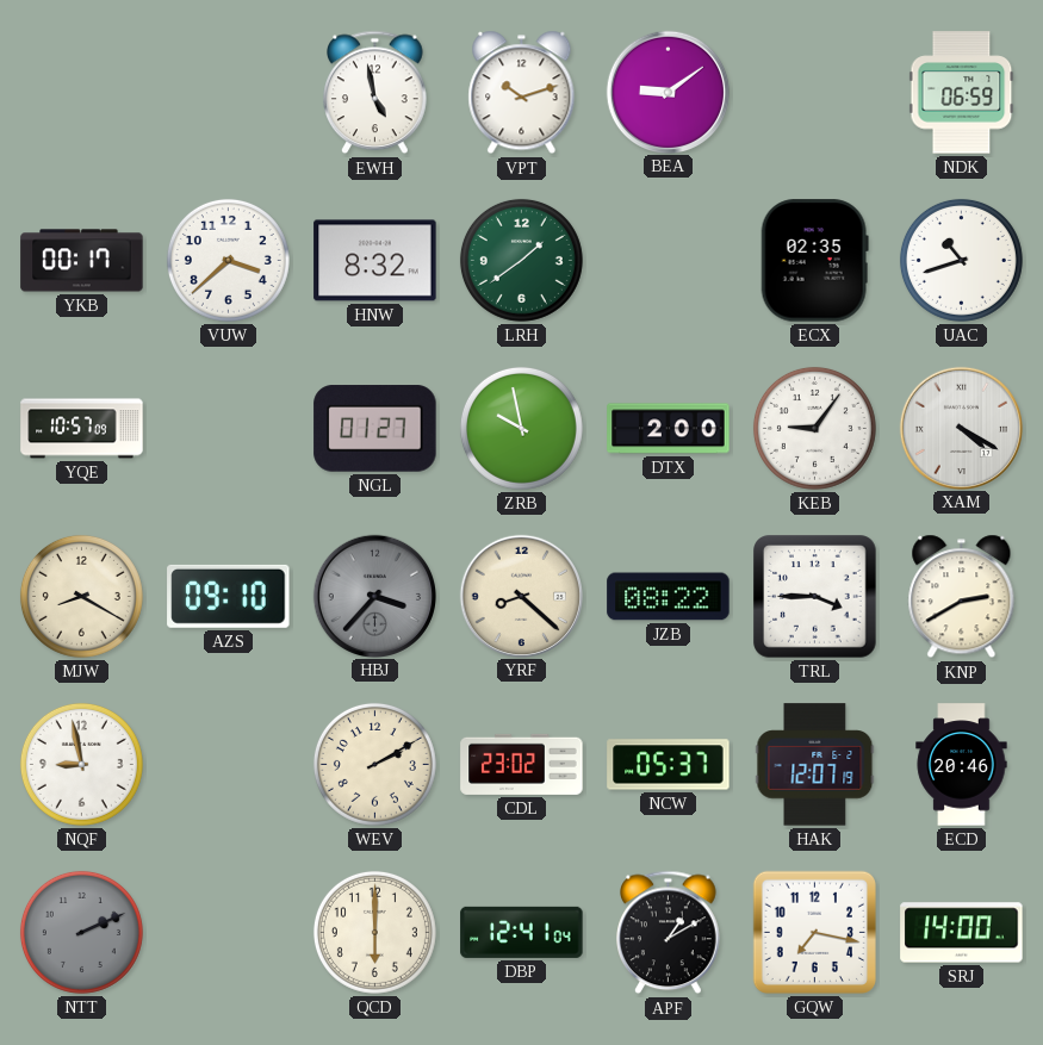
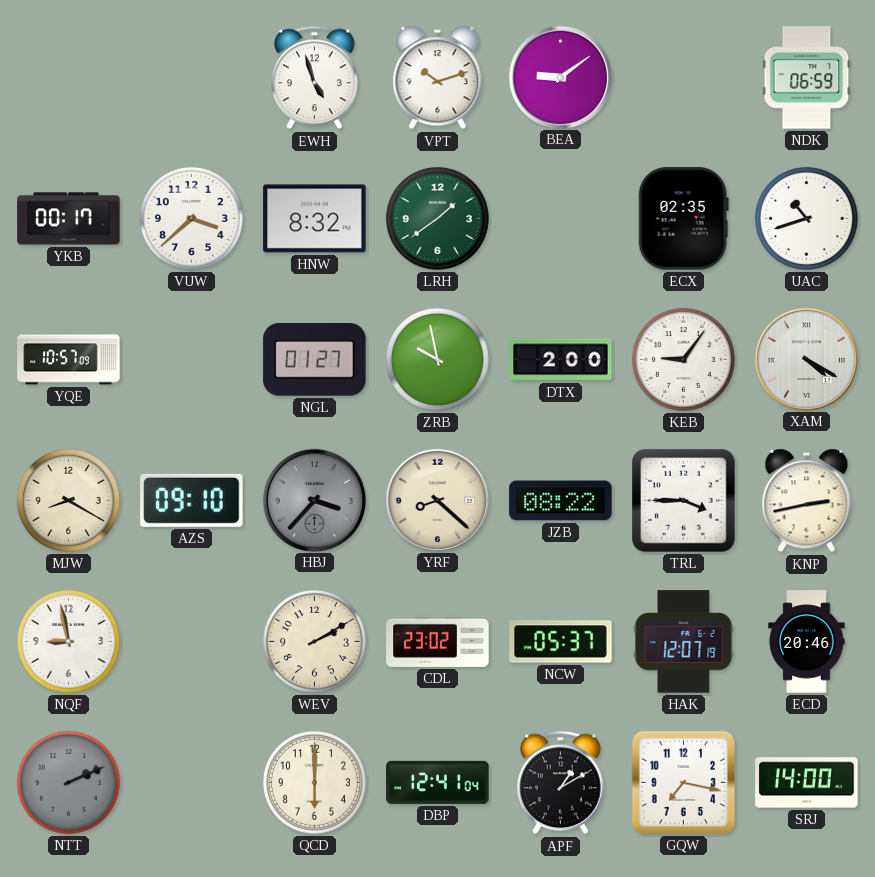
EWH: 4:58 -> 4:57 (315, 78)
KNP: 2:40 -> 2:43 (807, 501)
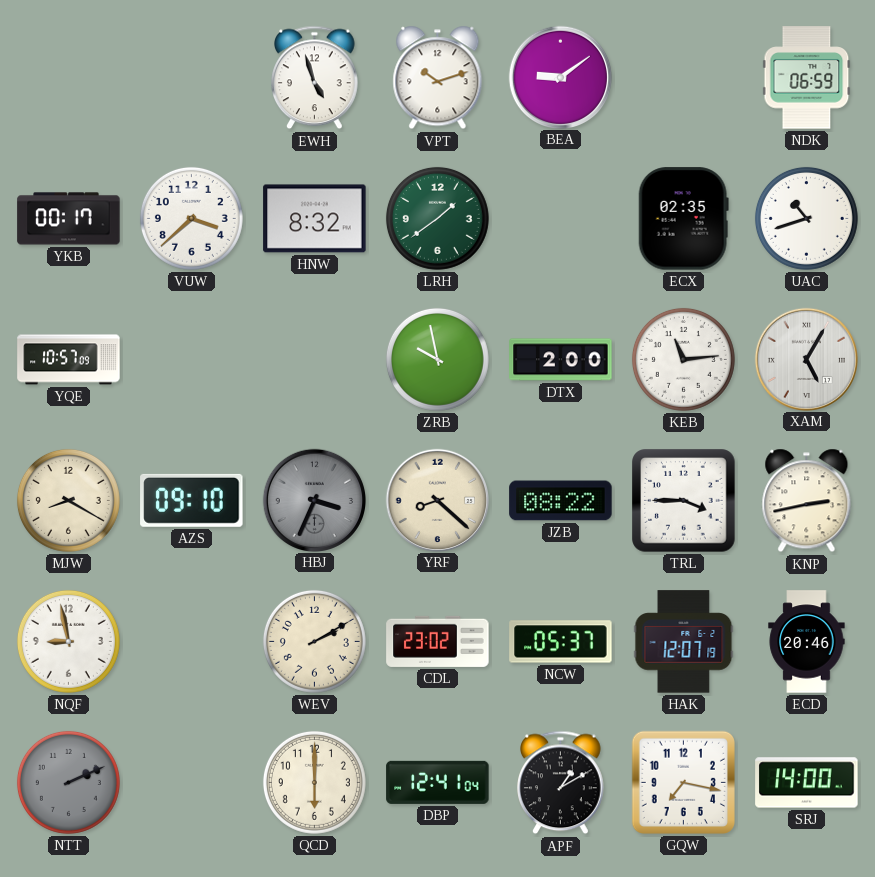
NGL: 01:27 -> none (315, 360)
KEB: 9:06 -> 11:14 (683, 359)
XAM: 4:20 -> 5:05 (806, 359)
HBJ: 3:37 -> 3:34 (314, 500)
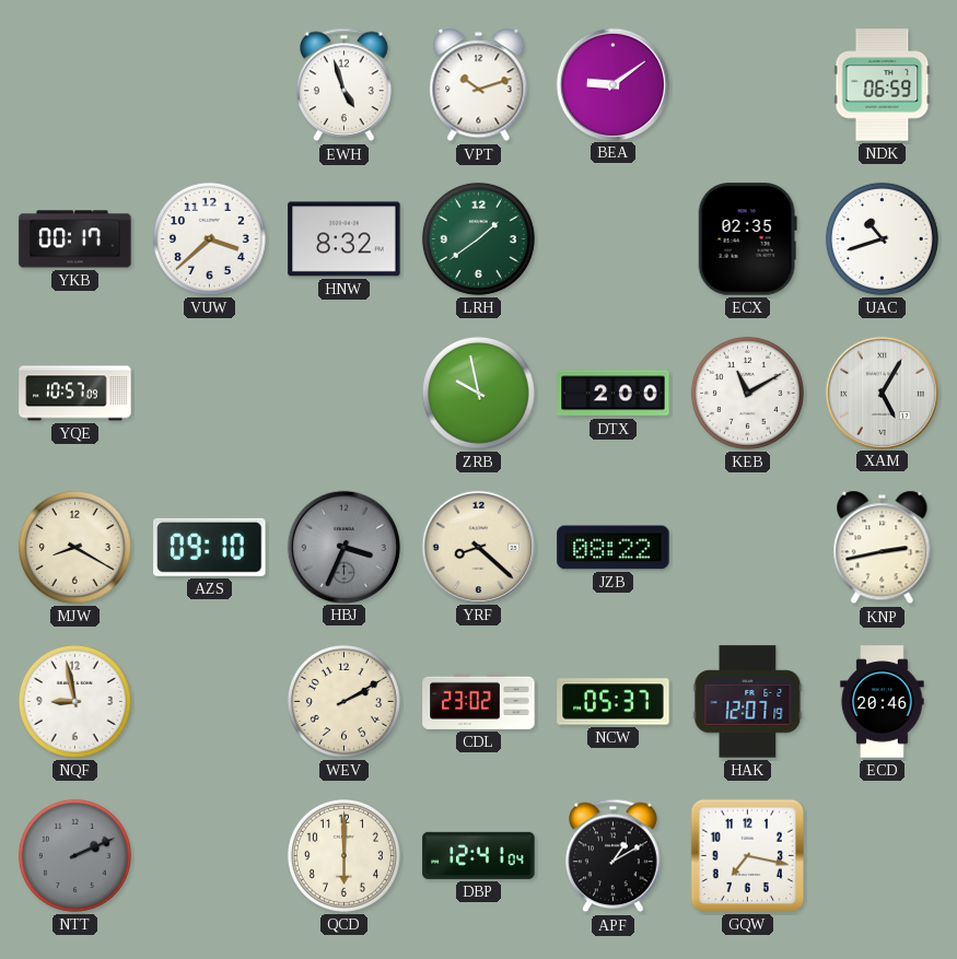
KEB: 11:14 -> 11:10 (747, 393)
TRL: 3:45 -> none (684, 501)
SRJ: 14:00 -> none (807, 783)
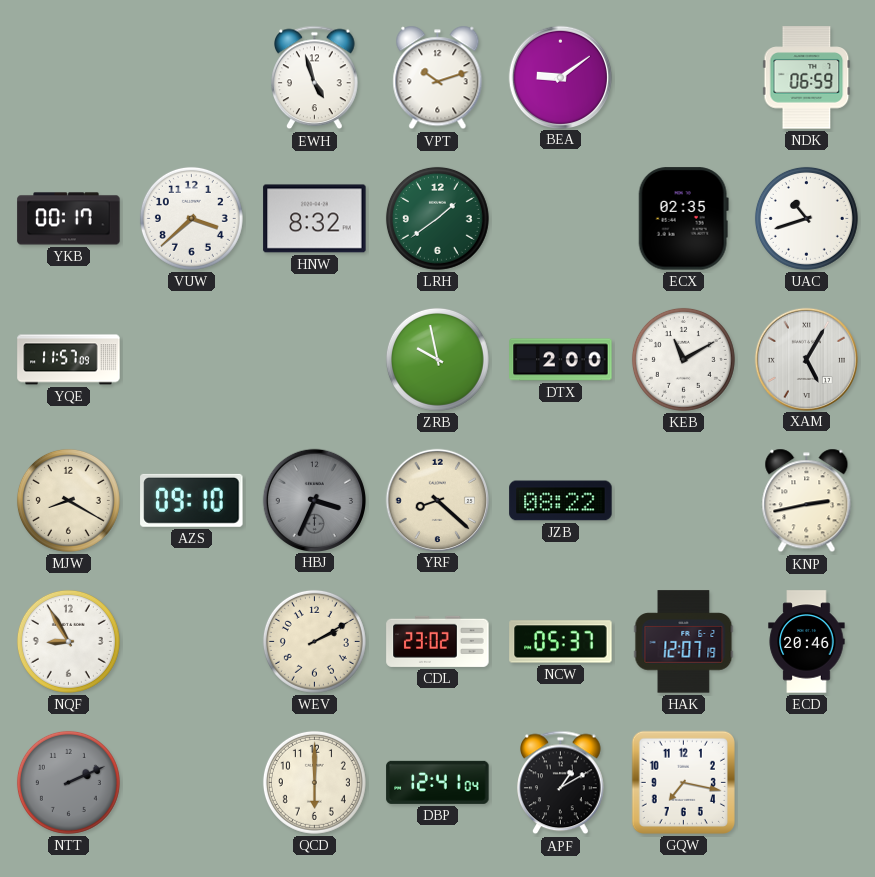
YQE: 10:57 -> 11:57 (69, 360)
NQF: 8:58 -> 8:55 (68, 641)
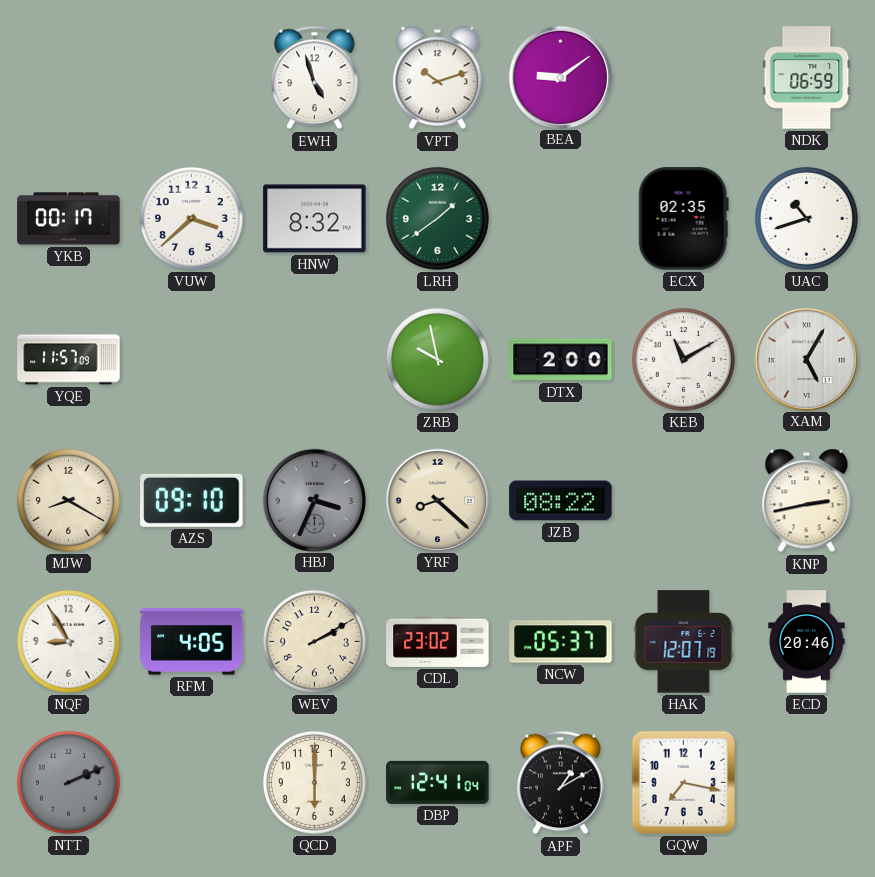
RFM: none -> 4:05 (192, 642)
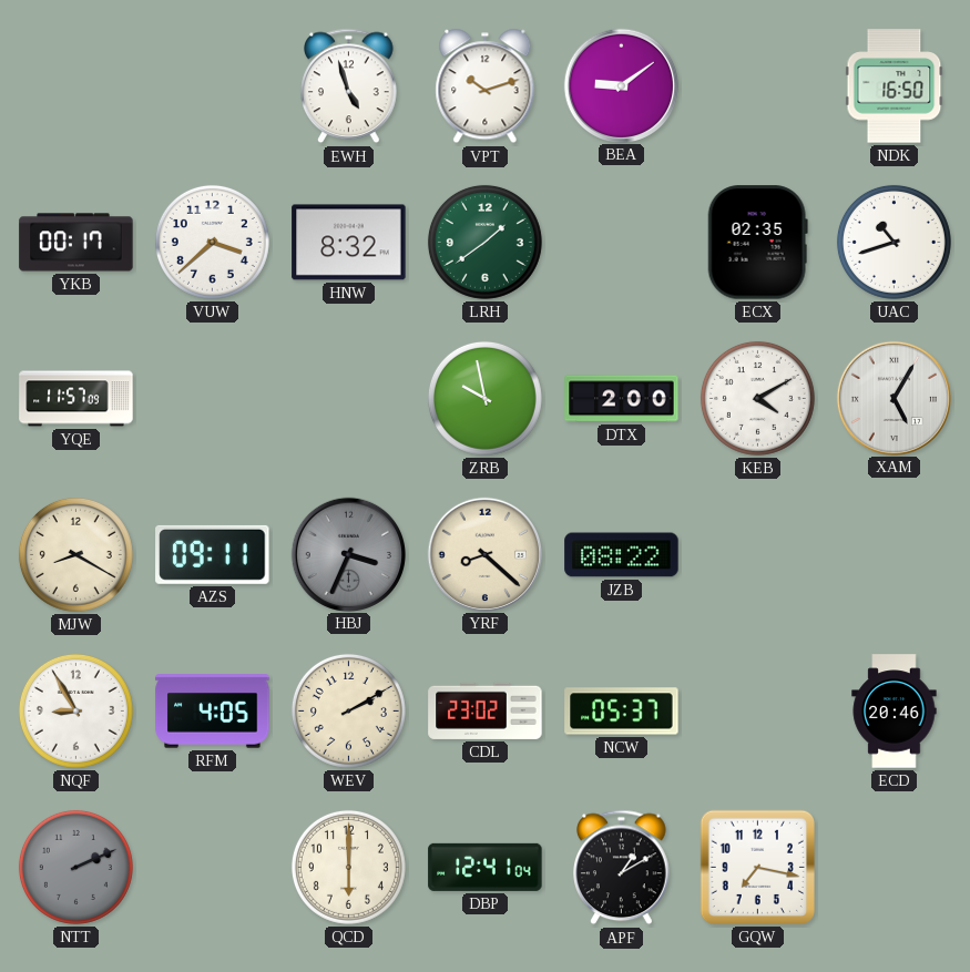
NDK: 06:59 -> 16:50 (895, 86)
KEB: 11:10 -> 4:10 (757, 398)
AZS: 09:10 -> 09:11 (213, 554)
KNP: 2:43 -> none (807, 501)
HAK: 12:07 -> none (684, 642)
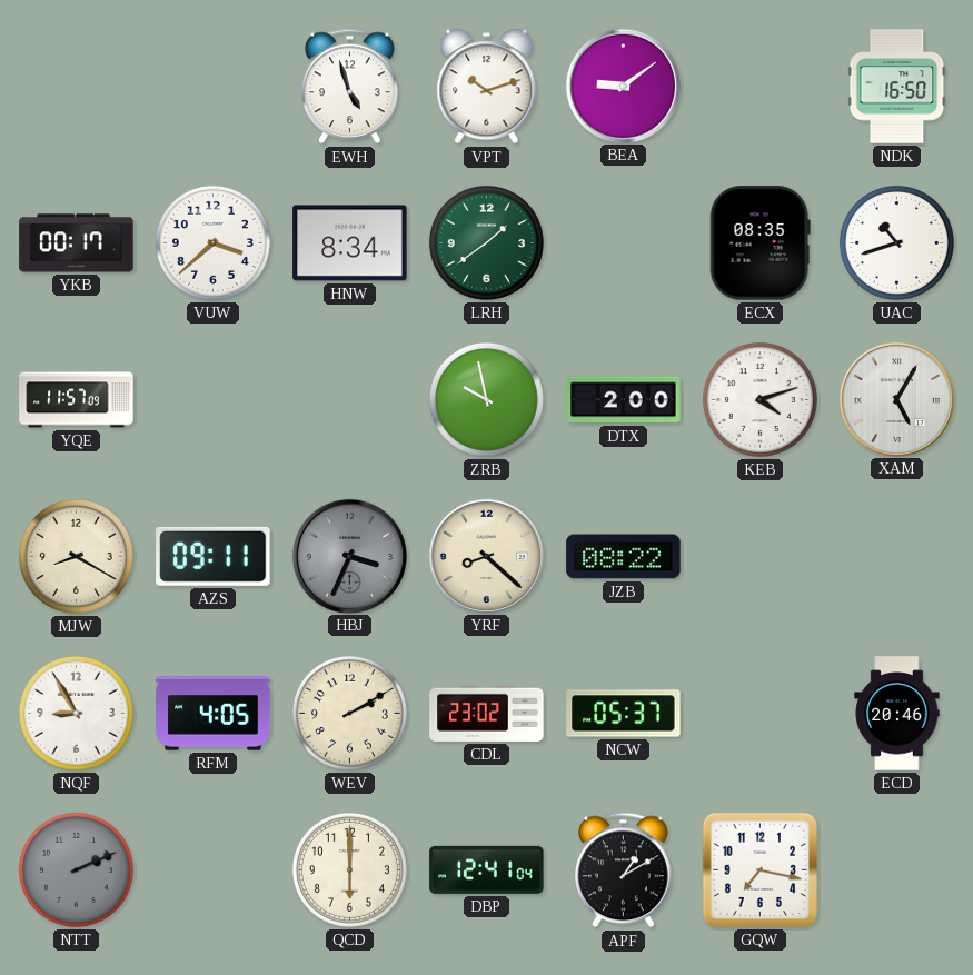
HNW: 8:32 -> 8:34 (350, 243)
ECX: 02:35 -> 08:35 (759, 243)
KEB: 4:10 -> 4:12 (759, 399)
